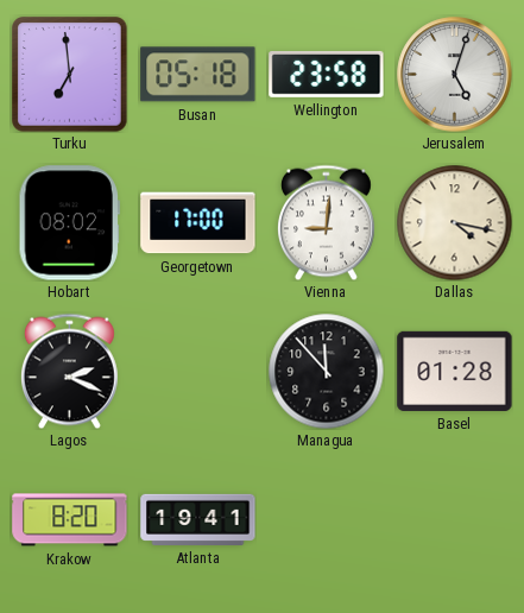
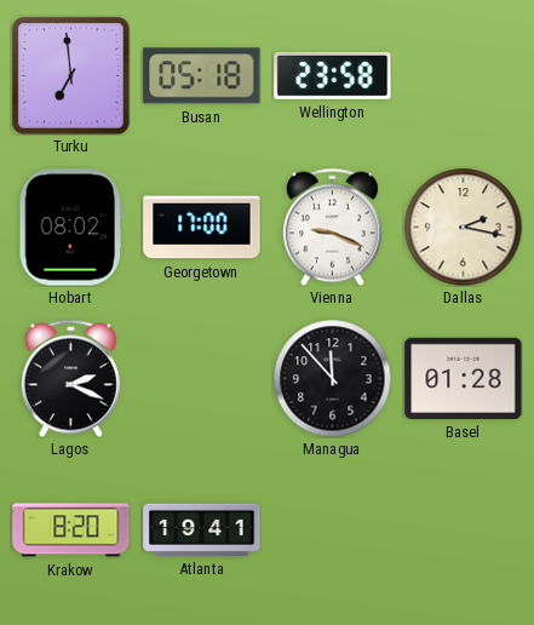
Jerusalem: 5:03 -> none (455, 75)
Vienna: 9:01 -> 9:19 (332, 227)
Dallas: 4:17 -> 2:17 (463, 227)
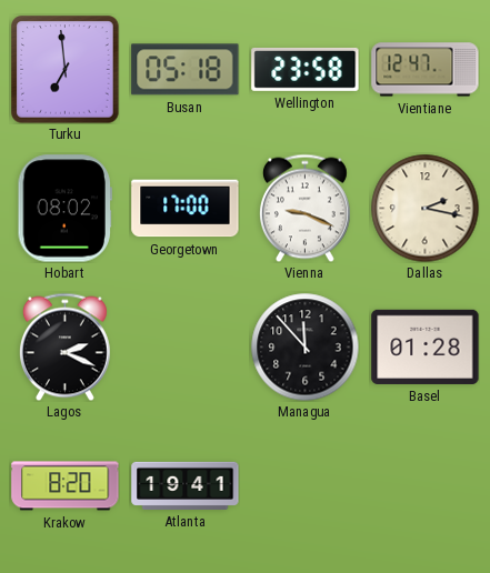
Vientiane: none -> 12:47 (426, 70)
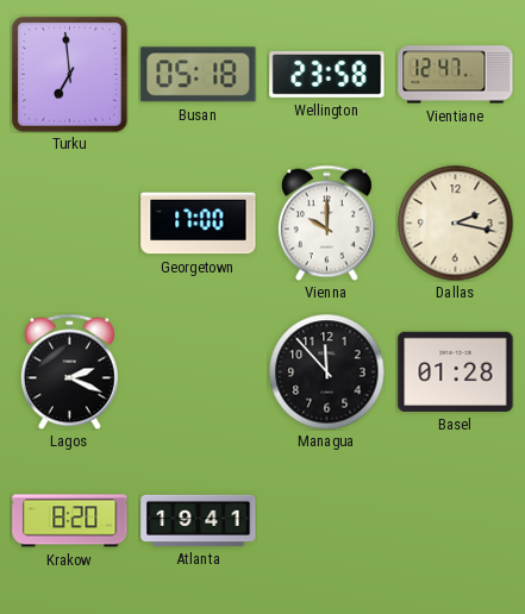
Hobart: 08:02 -> none (64, 209)
Vienna: 9:19 -> 10:00 (326, 223)
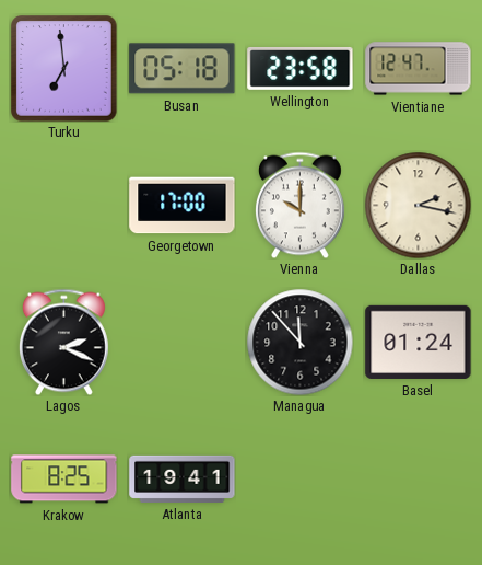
Basel: 01:28 -> 01:24 (419, 342)
Krakow: 8:20 -> 8:25 (64, 480)
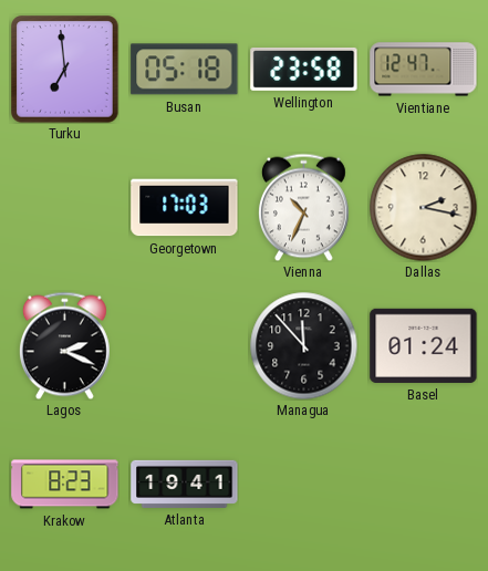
Georgetown: 17:00 -> 17:03 (185, 208)
Vienna: 10:00 -> 10:34 (303, 207)
Krakow: 8:25 -> 8:23 (65, 485)
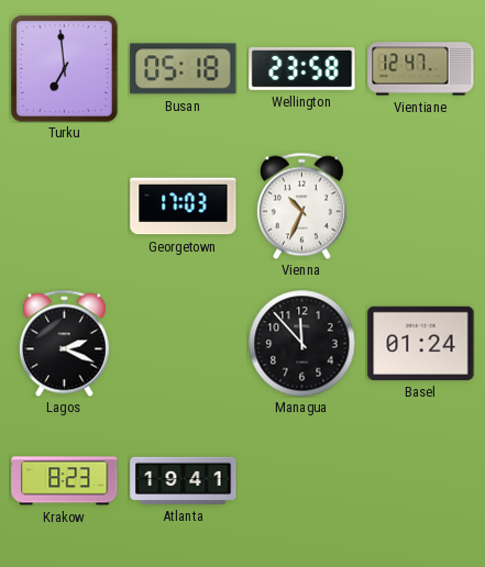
Dallas: 2:17 -> none (423, 207)
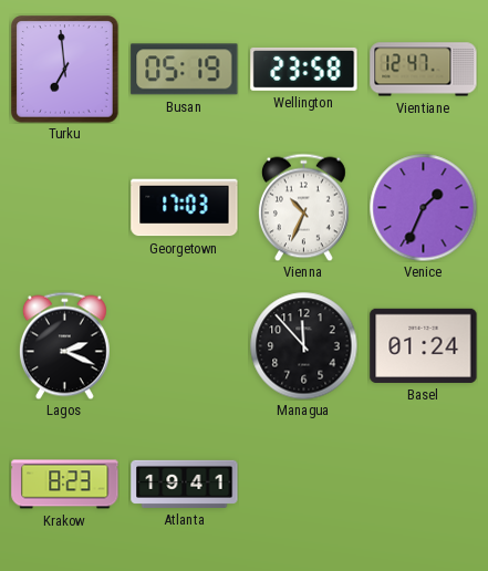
Busan: 05:18 -> 05:19 (185, 70)
Venice: none -> 1:34 (423, 207)
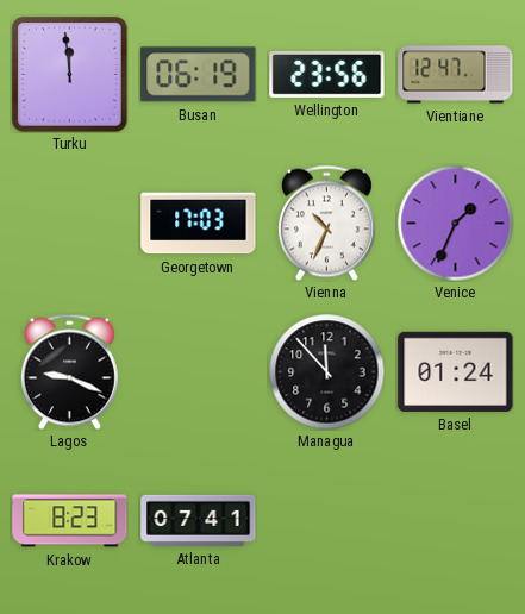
Turku: 6:59 -> 11:59 (70, 75)
Busan: 05:19 -> 06:19 (199, 75)
Wellington: 23:58 -> 23:56 (327, 74)
Lagos: 2:19 -> 9:19 (69, 371)
Atlanta: 19:41 -> 07:41 (199, 520)
